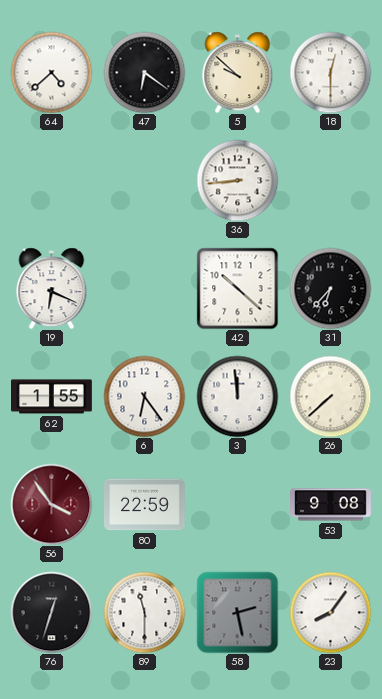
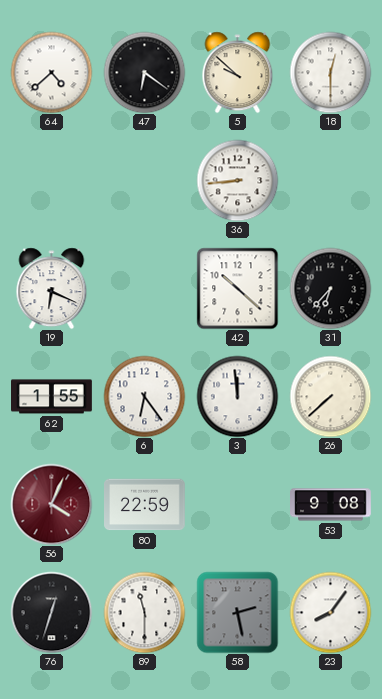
56: 3:54 -> 4:04 (51, 504)
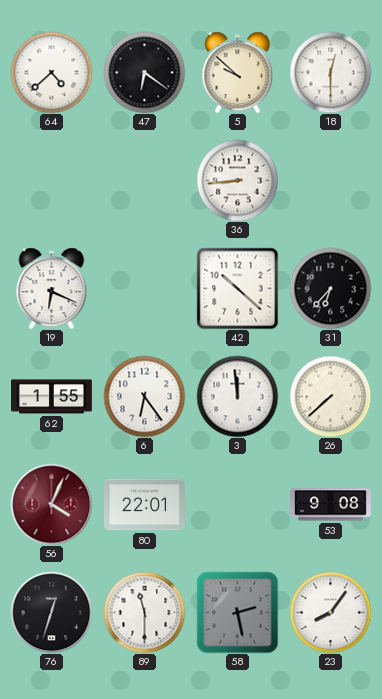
80: 22:59 -> 22:01 (145, 505)
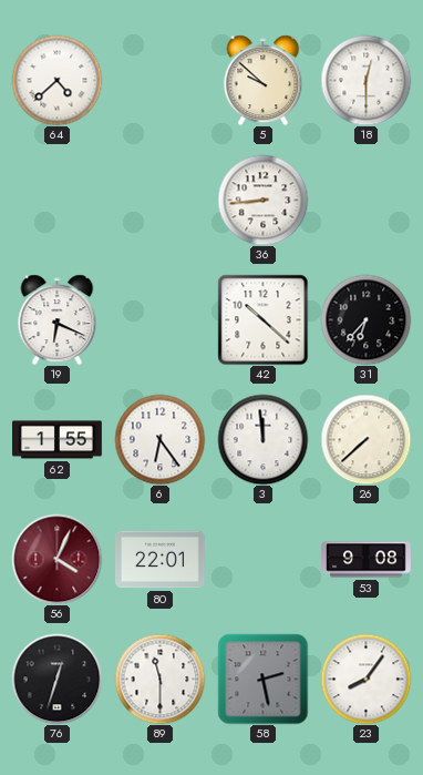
47: 6:21 -> none (144, 72)
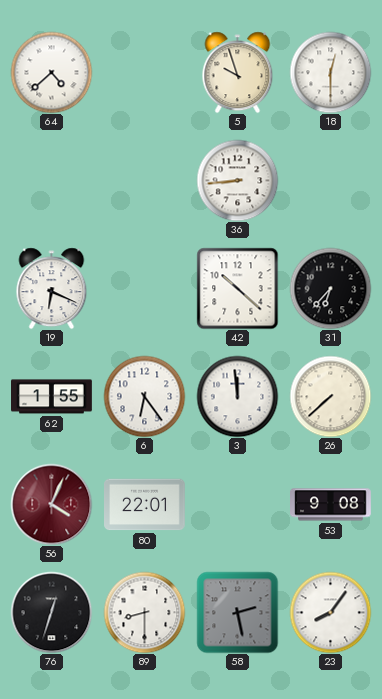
5: 9:52 -> 9:57 (238, 72)
89: 11:30 -> 8:30 (144, 612)
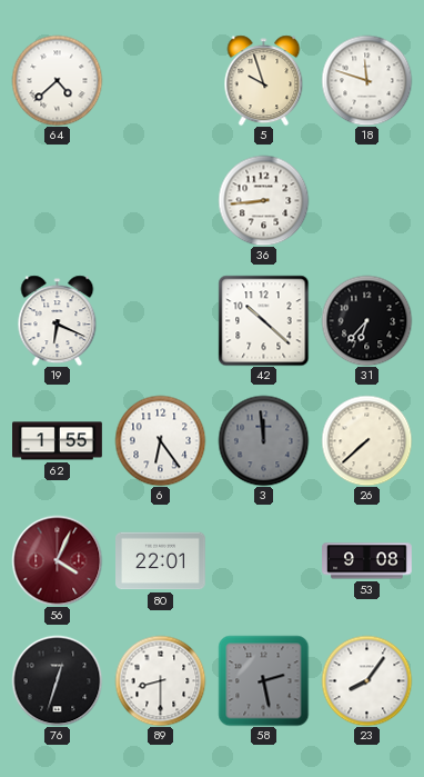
18: 12:30 -> 11:48 (366, 80)
3 dial: white -> grey (263, 440)
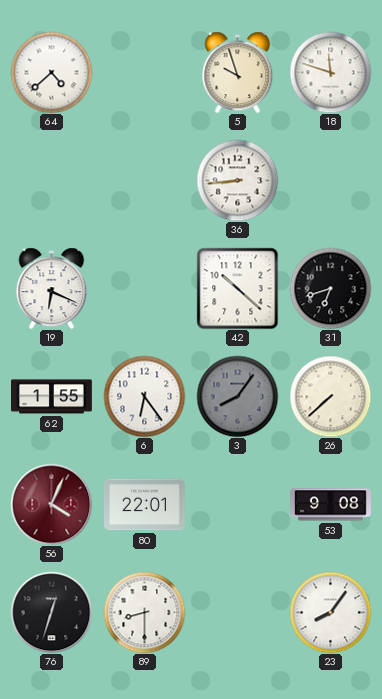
31: 6:37 -> 6:42 (330, 288)
3: 11:59 -> 8:06 (237, 396)
58: 2:28 -> none (263, 680)
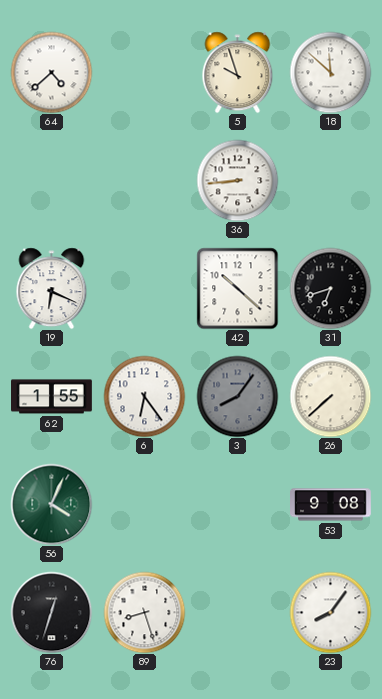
18: 11:48 -> 11:52 (330, 72)
56 dial: burgundy -> green (51, 504)
80: 22:01 -> none (145, 505)
89: 8:30 -> 8:27 (144, 612)
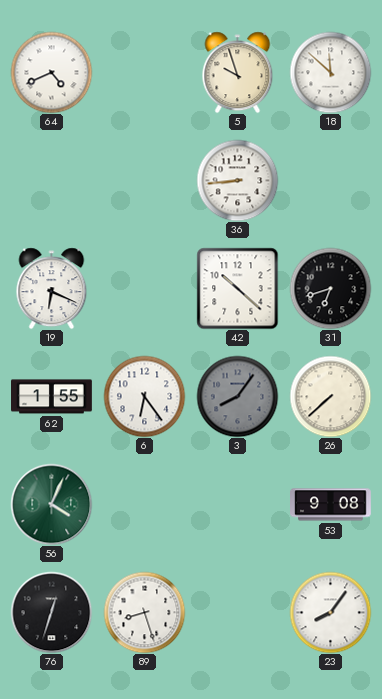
64: 4:38 -> 4:41 (51, 72)
